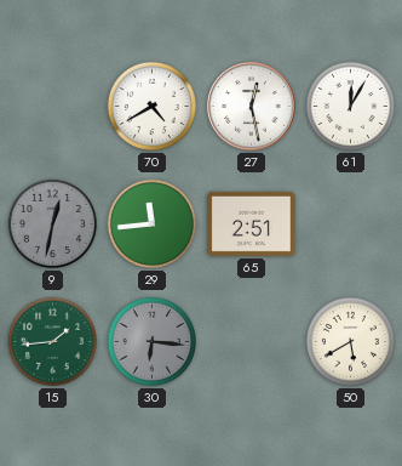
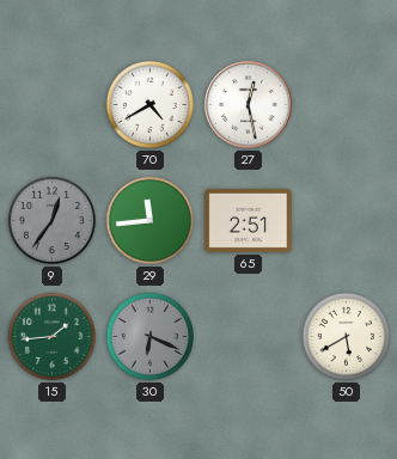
61: 12:05 -> none (350, 106)
9: 12:32 -> 12:36 (51, 220)
30: 6:16 -> 6:19 (149, 336)
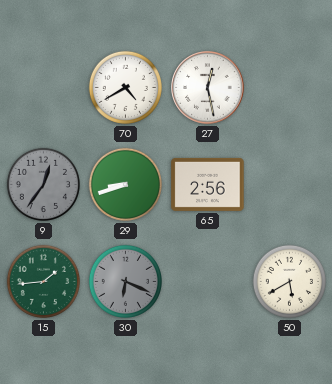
29: 11:44 -> 8:42 (125, 184)
65: 2:51 -> 2:56 (208, 184)
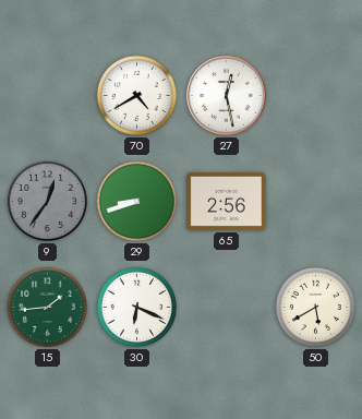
30 dial: grey -> white (136, 307)
